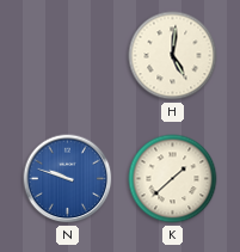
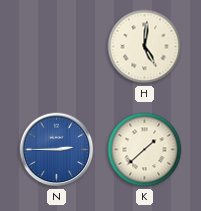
N: 9:48 -> 2:45 (57, 150)
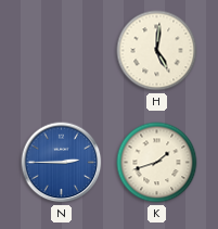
K: 1:38 -> 1:42 (157, 163)
